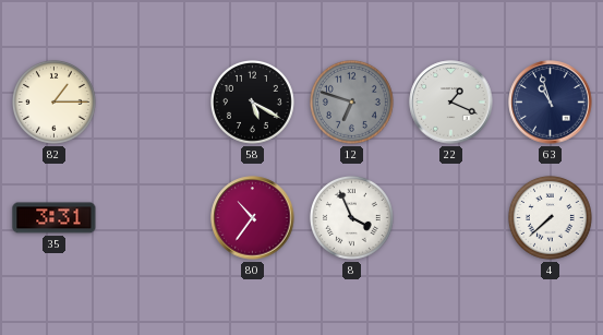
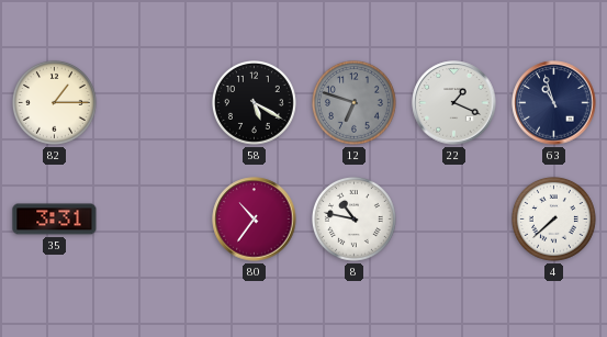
8: 3:56 -> 10:47 (355, 220)
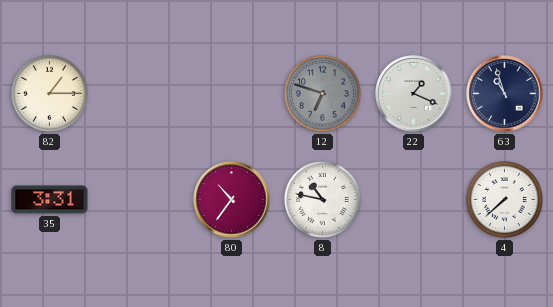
58: 5:20 -> none (255, 103)
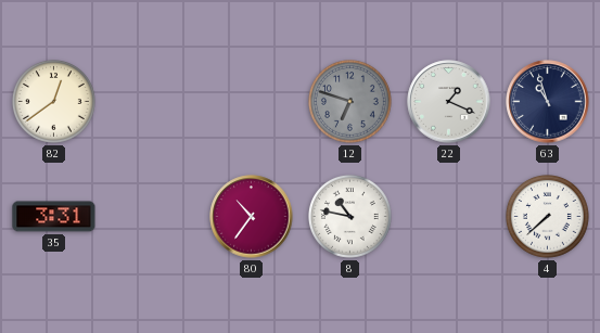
82: 1:15 -> 12:39 (54, 102)
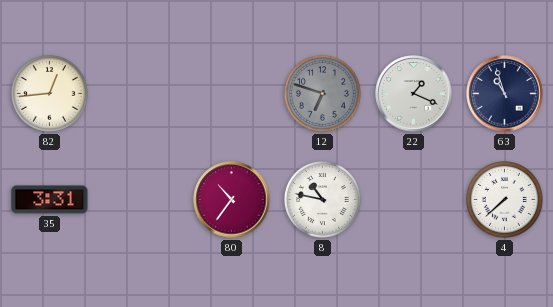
82: 12:39 -> 12:44 (50, 94)
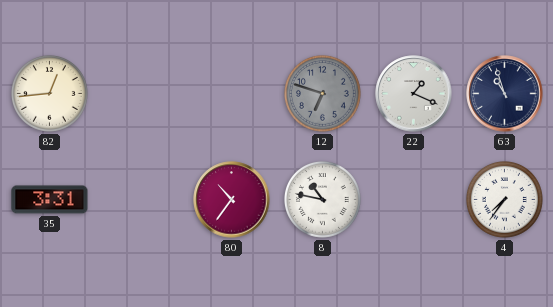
4: 7:38 -> 7:36 (505, 200)
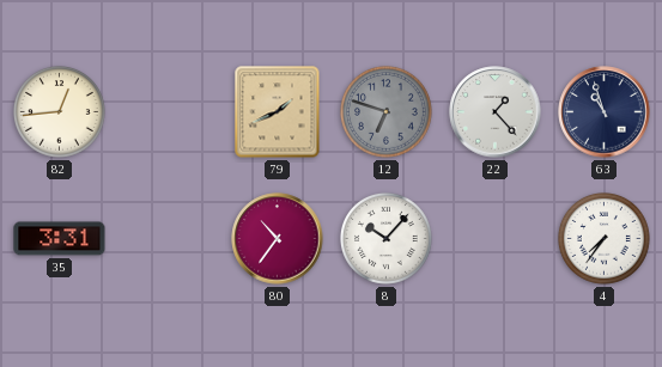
79: none -> 1:41 (278, 112)
22: 1:19 -> 1:23 (496, 112)
8: 10:47 -> 10:07 (387, 239)
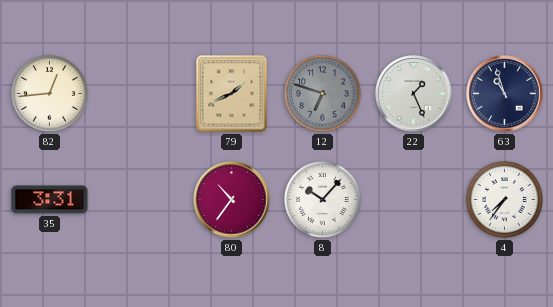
22: 1:23 -> 1:26 (414, 94)
